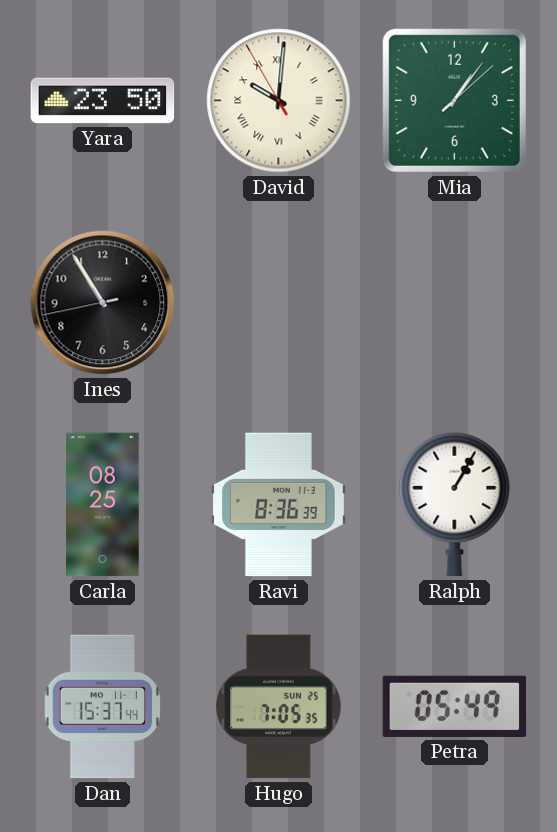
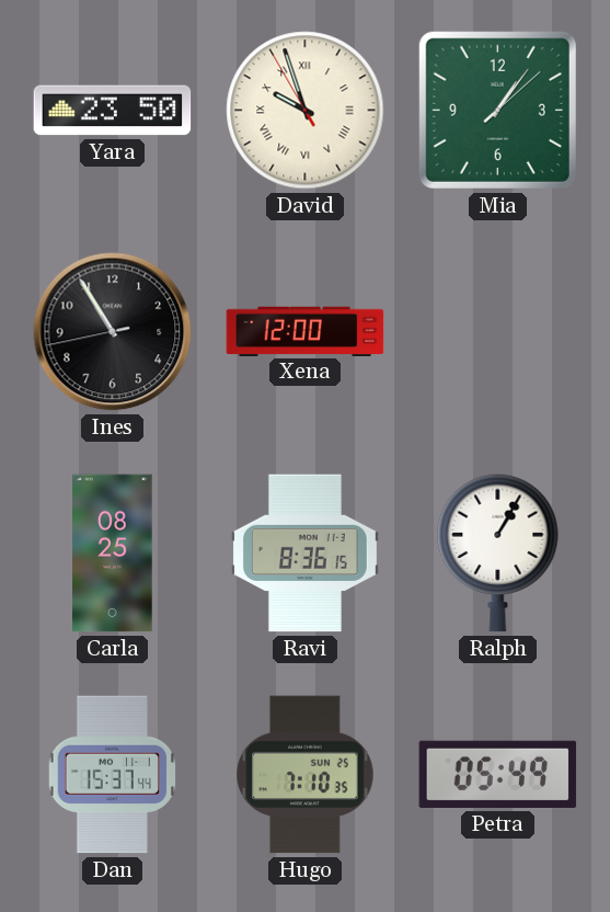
David: 10:00 -> 9:56 (306, 111)
Xena: none -> 12:00 (306, 331)
Ravi: 8:36:39 -> 8:36:15 (304, 554)
Hugo: 7:05 -> 7:10 (306, 775)
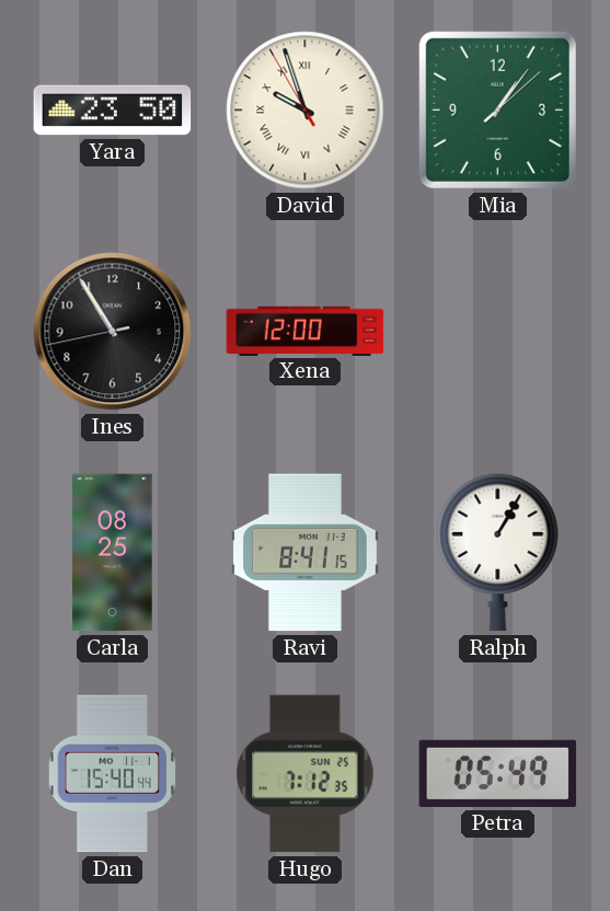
Ravi: 8:36 -> 8:41 (304, 553)
Dan: 15:37 -> 15:40 (113, 774)
Hugo: 7:10 -> 7:12 (306, 774)
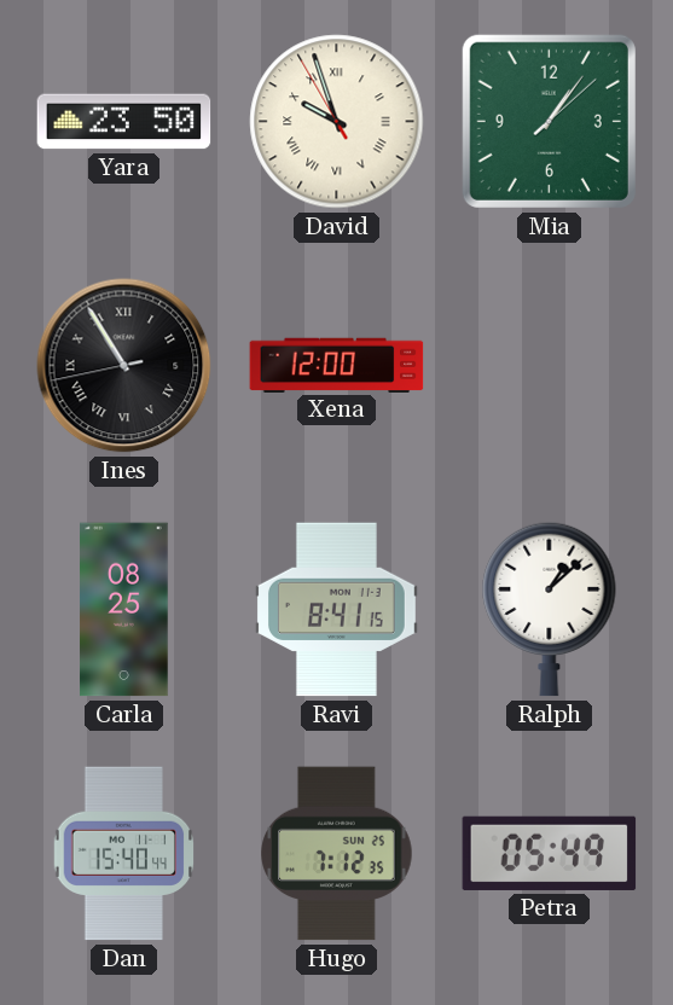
Ines numerals: Arabic -> Roman (124, 366)
Ralph: 1:05 -> 1:08 (550, 609)
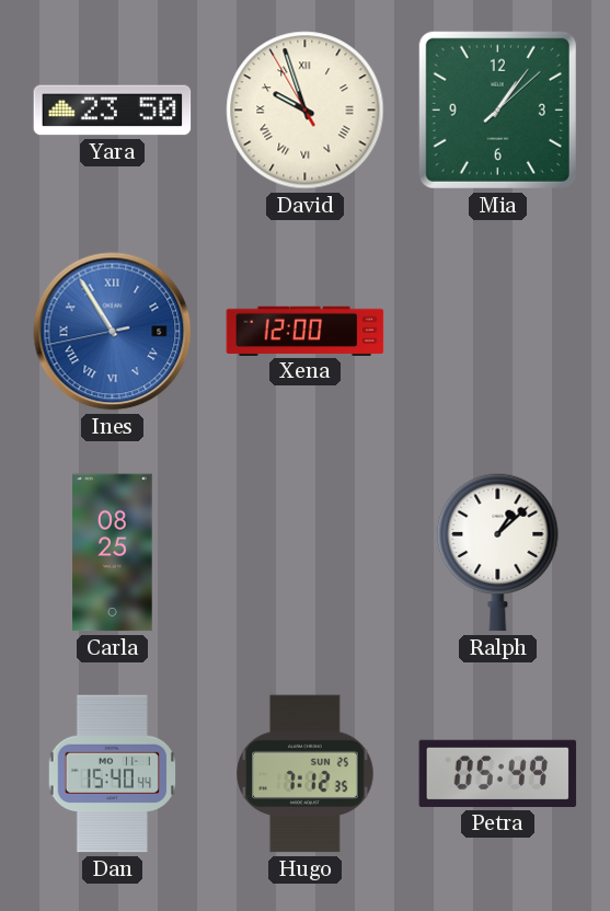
Ines dial: black -> blue (113, 332)
Ravi: 8:41 -> none (336, 610)
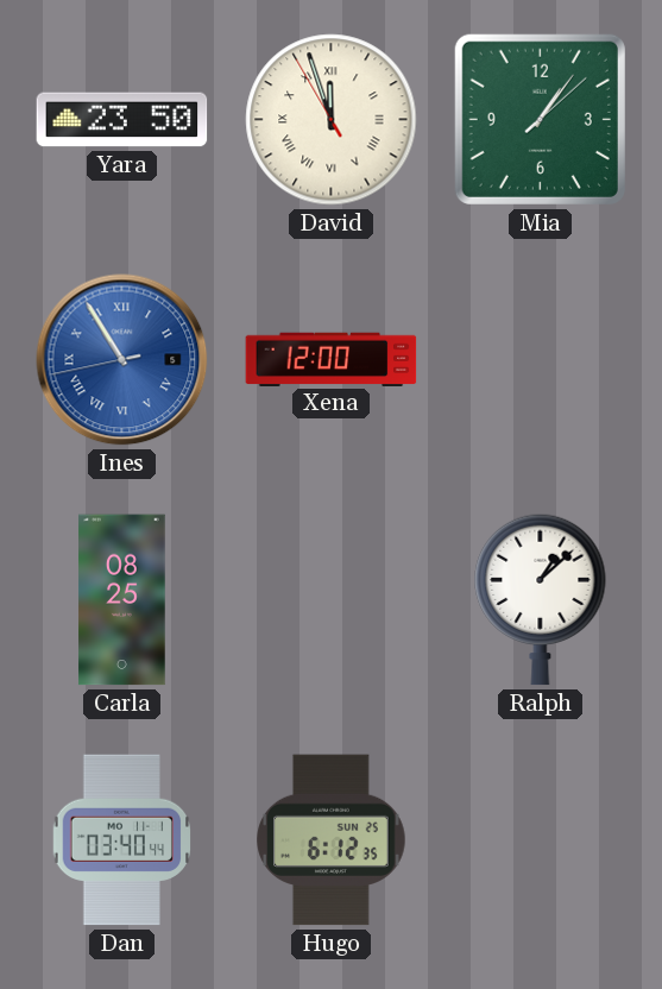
David: 9:56 -> 11:56 (332, 120)
Dan: 15:40 -> 03:40 (122, 840)
Hugo: 7:12 -> 6:12 (332, 840)
Petra: 05:49 -> none (498, 773)
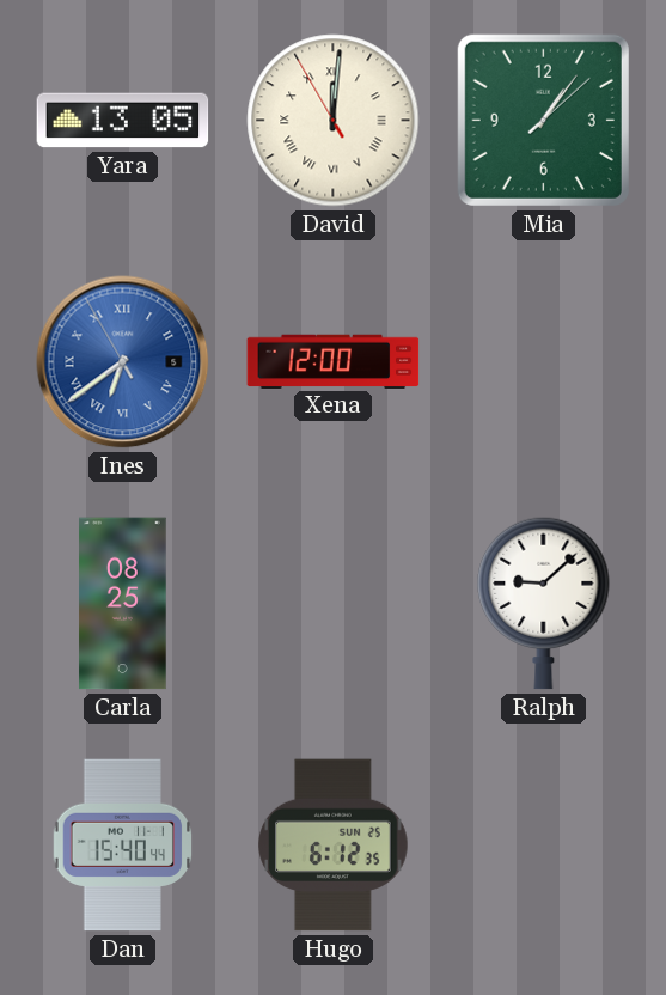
Yara: 23:50 -> 13:05 (123, 121)
David: 11:56 -> 12:00 (334, 121)
Ines: 10:54 -> 6:38 (123, 362)
Ralph: 1:08 -> 9:08 (544, 603)
Dan: 03:40 -> 15:40 (123, 846)
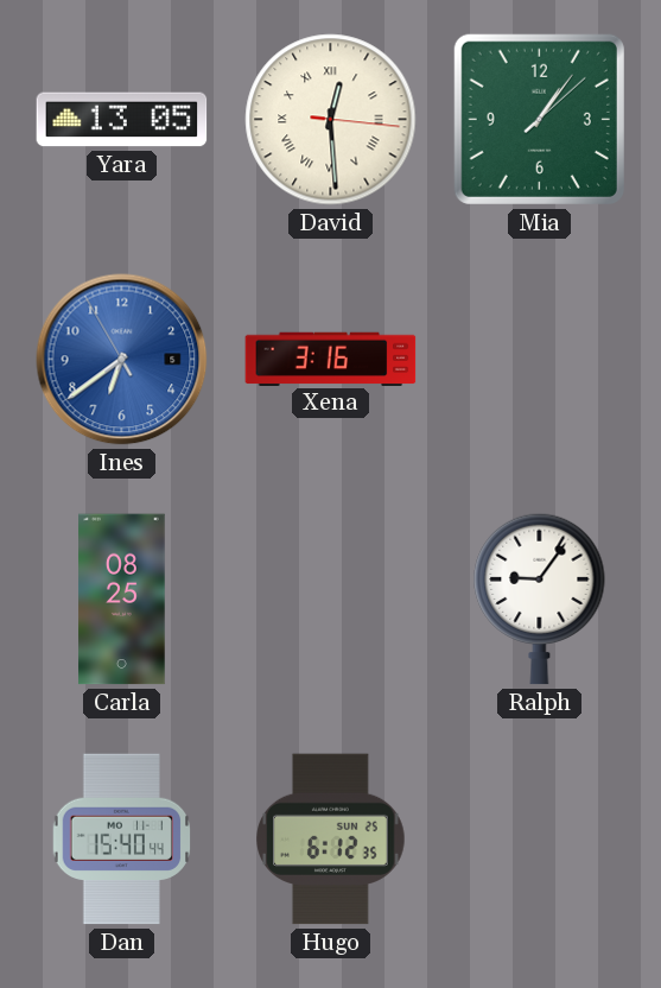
David: 12:00 -> 12:29 (331, 120)
Ines numerals: Roman -> Arabic (122, 360)
Xena: 12:00 -> 3:16 (331, 359)
Ralph: 9:08 -> 9:06 (540, 598)
